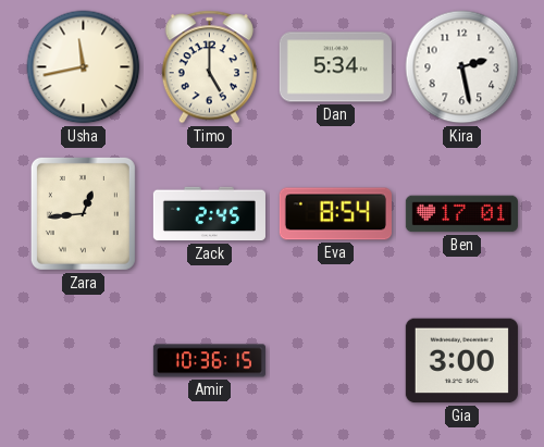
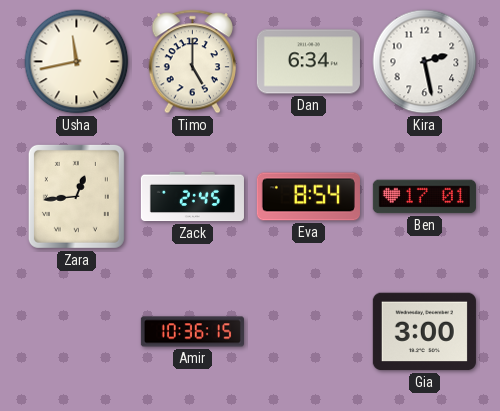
Dan: 5:34 -> 6:34 (308, 62)
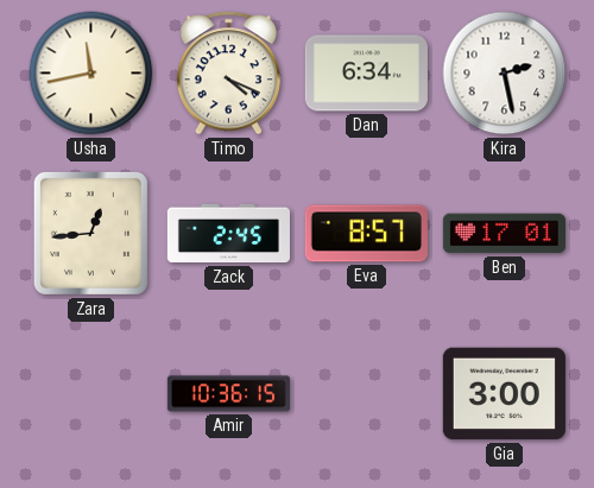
Timo: 5:00 -> 4:19 (228, 74)
Eva: 8:54 -> 8:57 (366, 234)
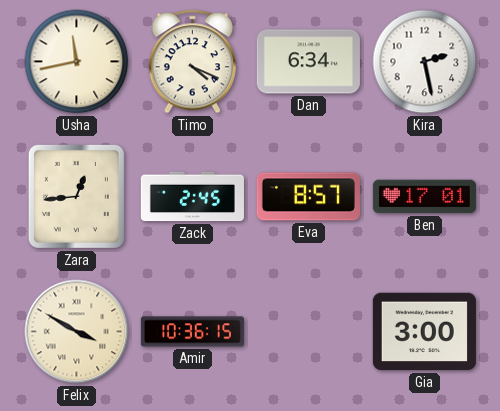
Felix: none -> 3:50 (77, 332)
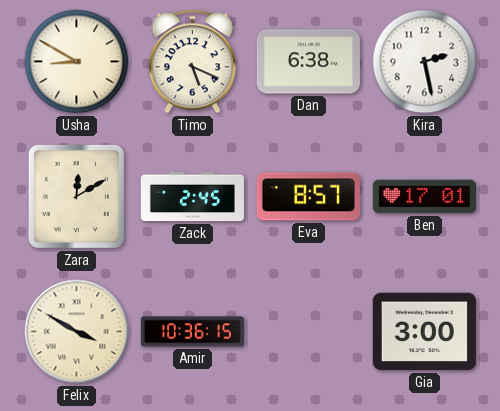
Usha: 11:43 -> 8:50 (77, 62)
Timo: 4:19 -> 5:19 (192, 62)
Dan: 6:34 -> 6:38 (308, 62)
Zara: 12:44 -> 12:10 (76, 196)
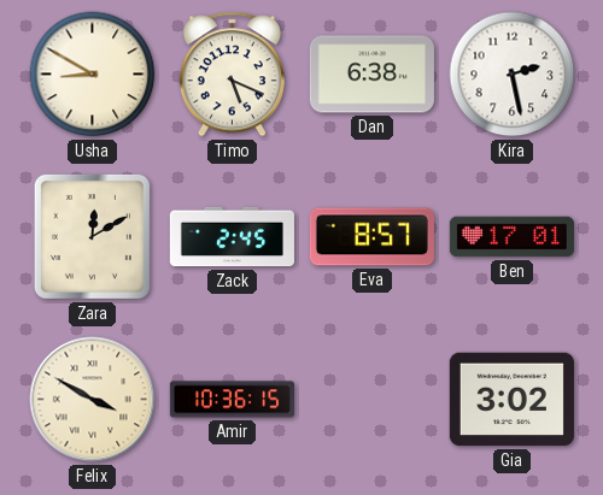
Gia: 3:00 -> 3:02 (511, 400)
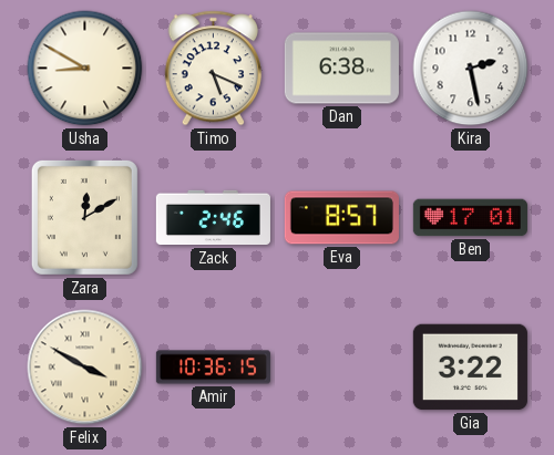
Zack: 2:45 -> 2:46 (213, 218)
Gia: 3:02 -> 3:22 (470, 368)
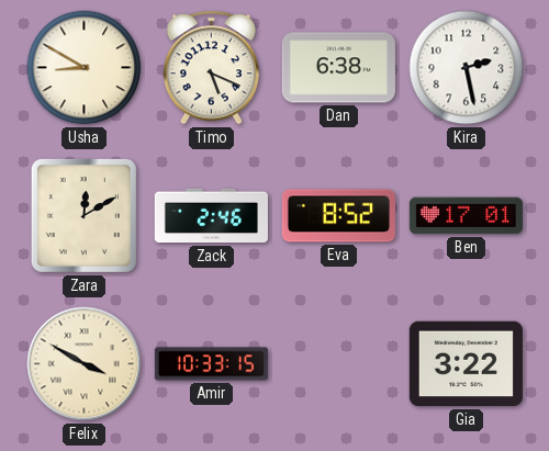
Eva: 8:57 -> 8:52 (338, 216)
Amir: 10:36 -> 10:33 (211, 364)
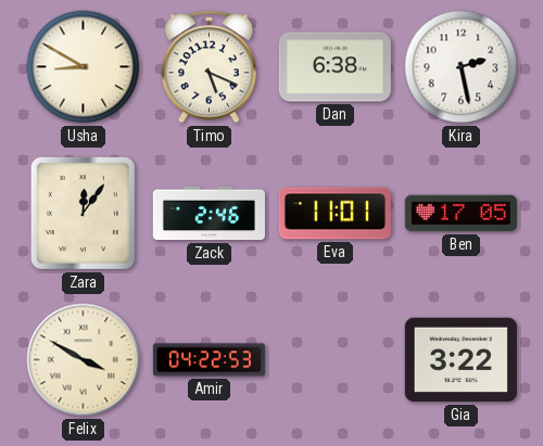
Zara: 12:10 -> 12:06 (83, 213)
Eva: 8:52 -> 11:01 (334, 214)
Ben: 17:01 -> 17:05 (460, 214)
Amir: 10:33 -> 04:22 (209, 360)
